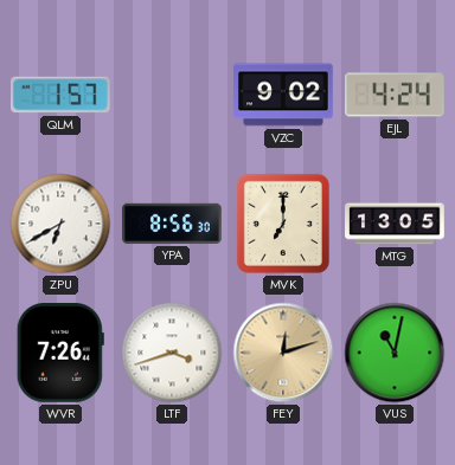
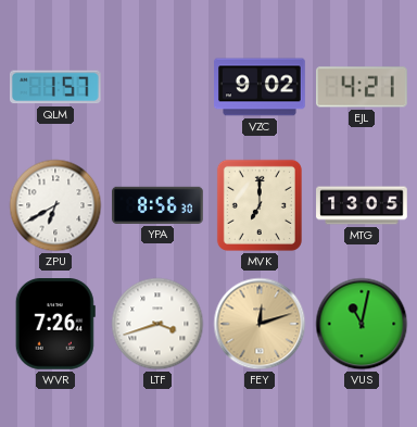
EJL: 4:24 -> 4:21 (363, 87)
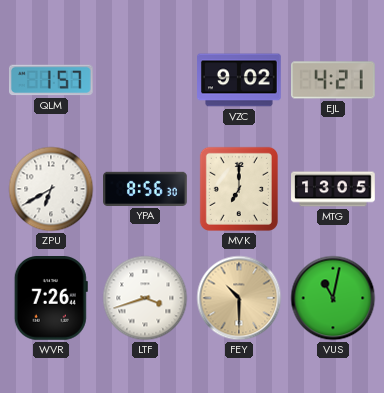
FEY: 12:12 -> 10:30 (239, 298)
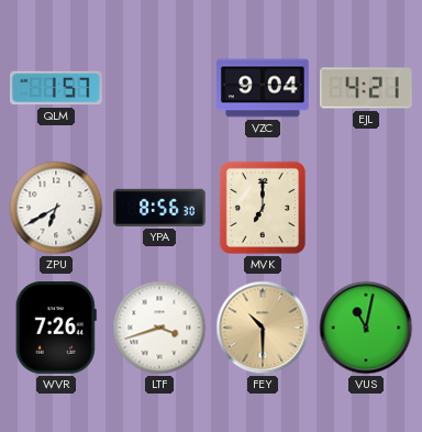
VZC: 9:02 -> 9:04 (263, 88)
MTG: 13:05 -> none (333, 189)
